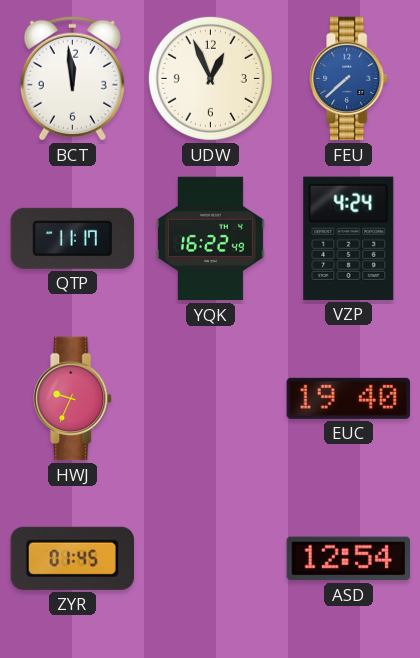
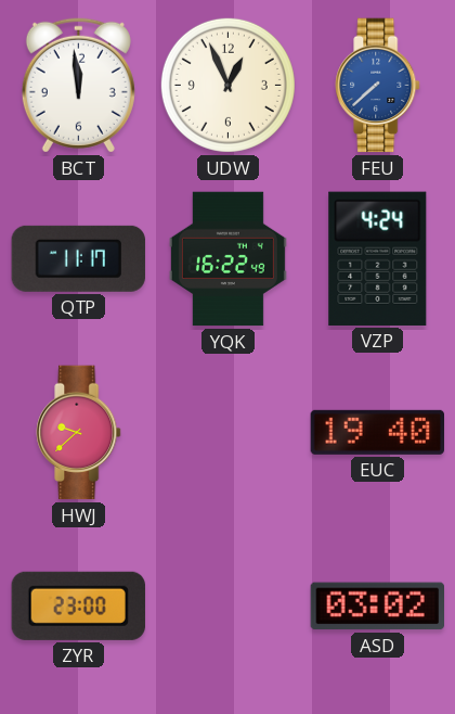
HWJ: 9:34 -> 9:38 (79, 433)
ZYR: 01:45 -> 23:00 (78, 605)
ASD: 12:54 -> 03:02 (377, 607)
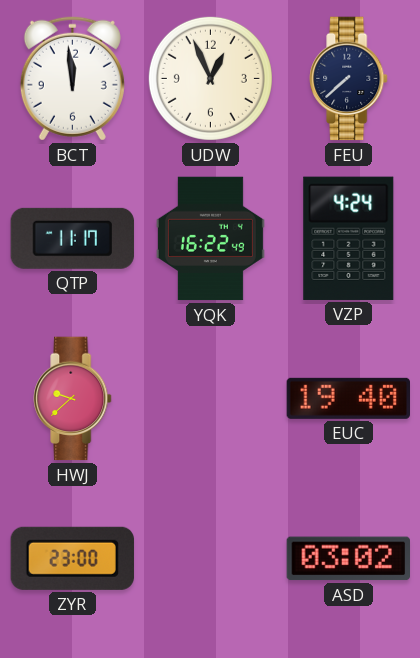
FEU dial: blue -> navy (349, 79)
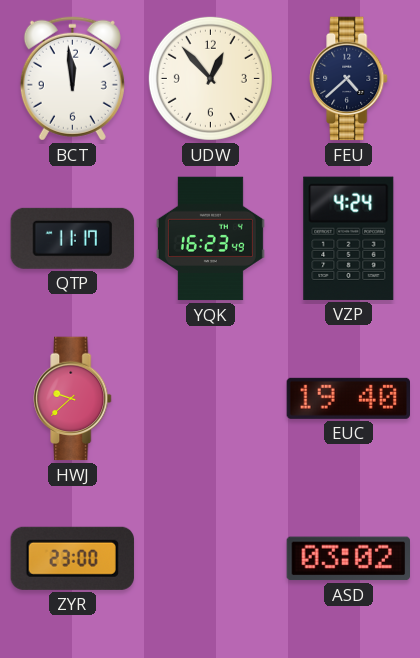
UDW: 12:56 -> 12:53 (210, 78)
FEU: 7:38 -> 4:38 (349, 79)
YQK: 16:22 -> 16:23 (210, 239)
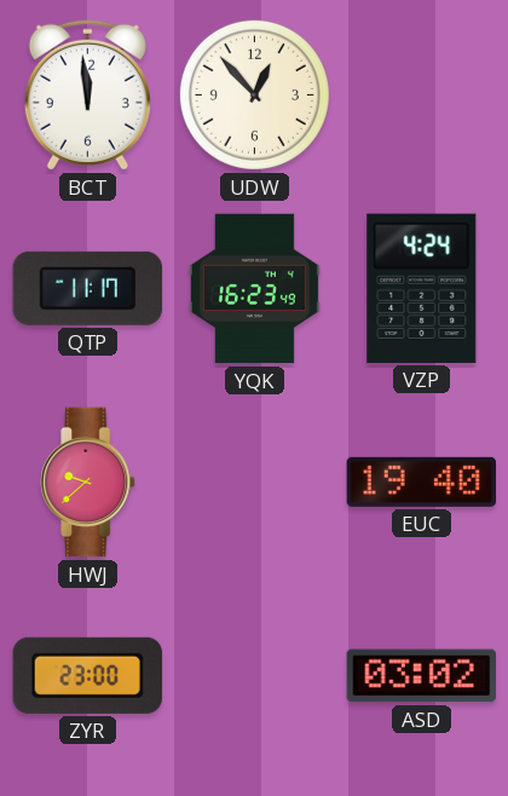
FEU: 4:38 -> none (349, 79)
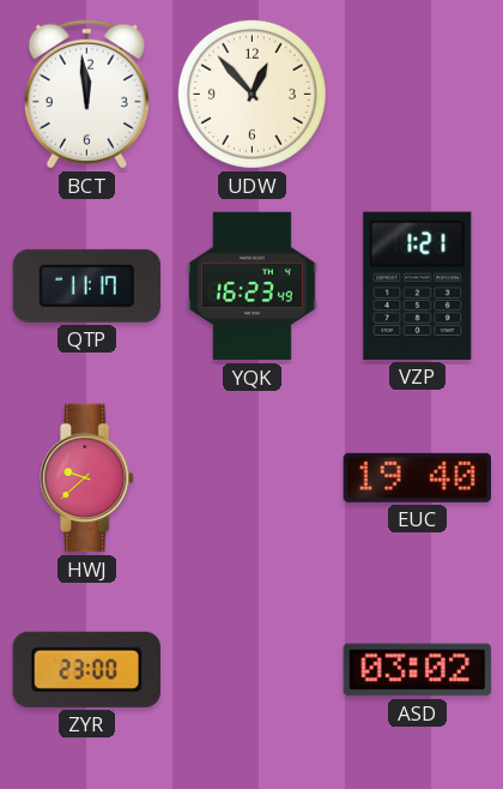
VZP: 4:24 -> 1:21 (418, 285)
